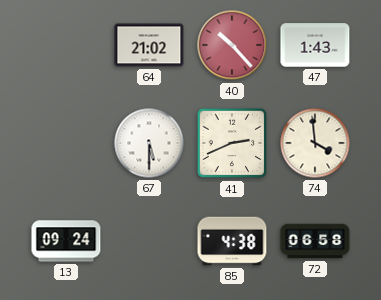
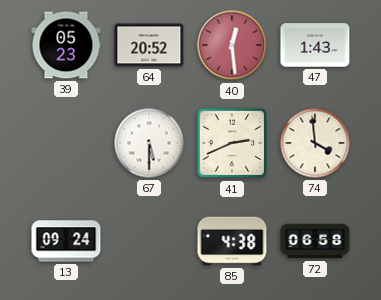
39: none -> 05:23 (66, 45)
64: 21:02 -> 20:52 (149, 45)
40: 10:23 -> 12:29 (232, 45)
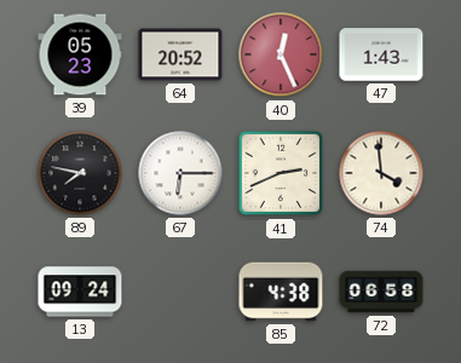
40: 12:29 -> 12:26 (281, 54)
89: none -> 7:47 (80, 173)
67: 5:30 -> 6:15 (180, 173)
